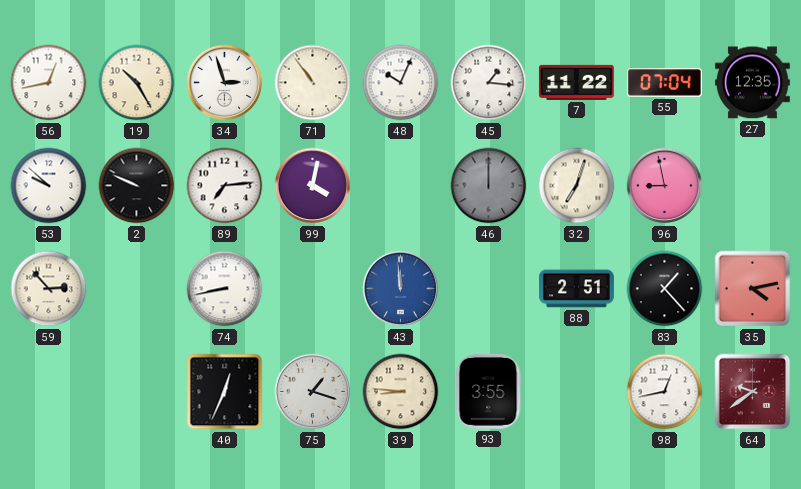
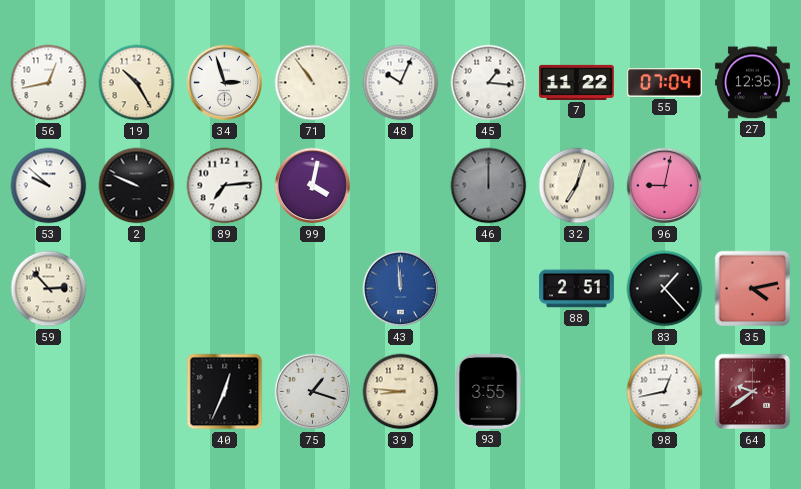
96: 8:58 -> 9:02 (665, 186)
74: 8:43 -> none (225, 289)
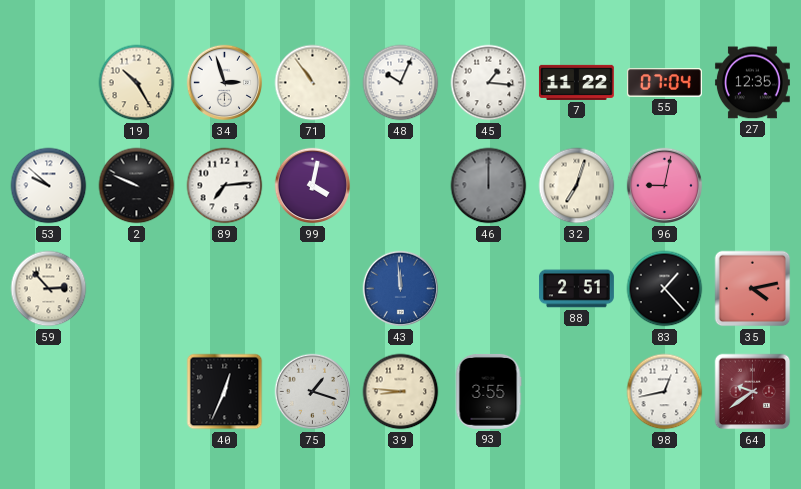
56: 12:43 -> none (49, 83)
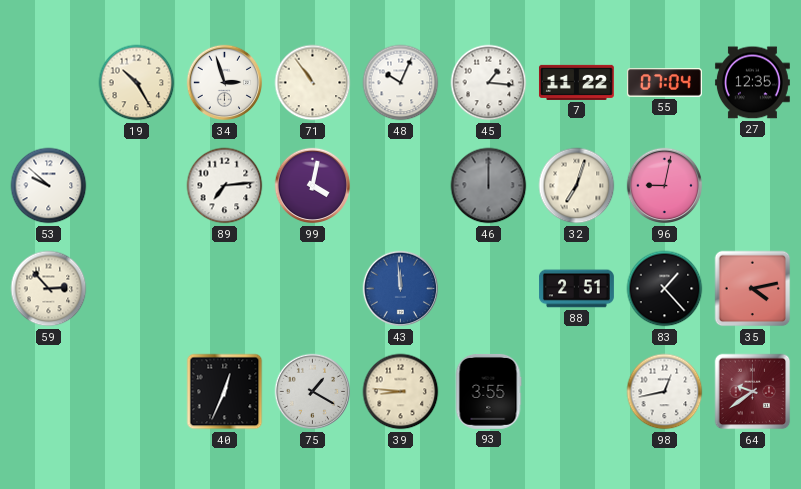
2: 9:49 -> none (137, 186)
75: 1:18 -> 1:20 (313, 392)
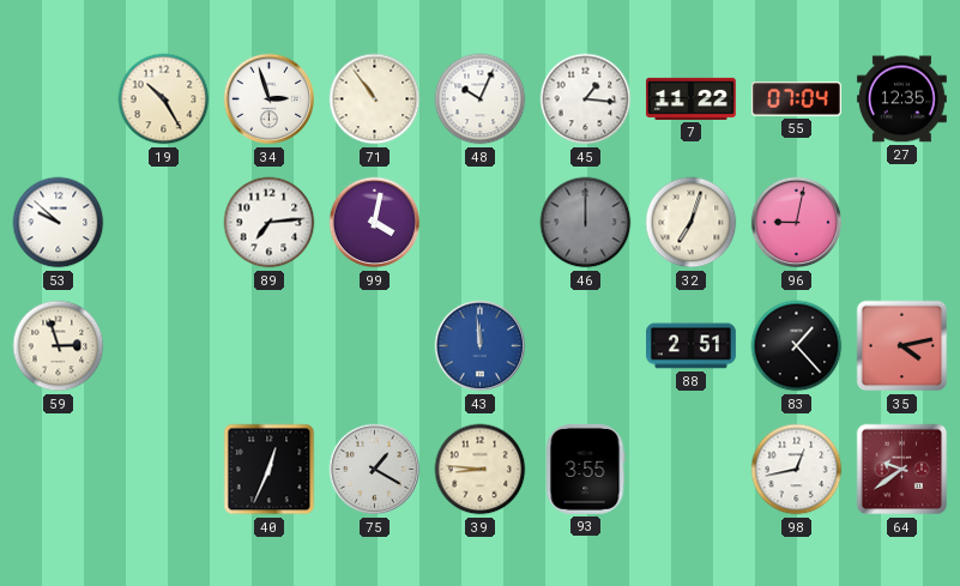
59: 2:53 -> 2:57 (59, 346)
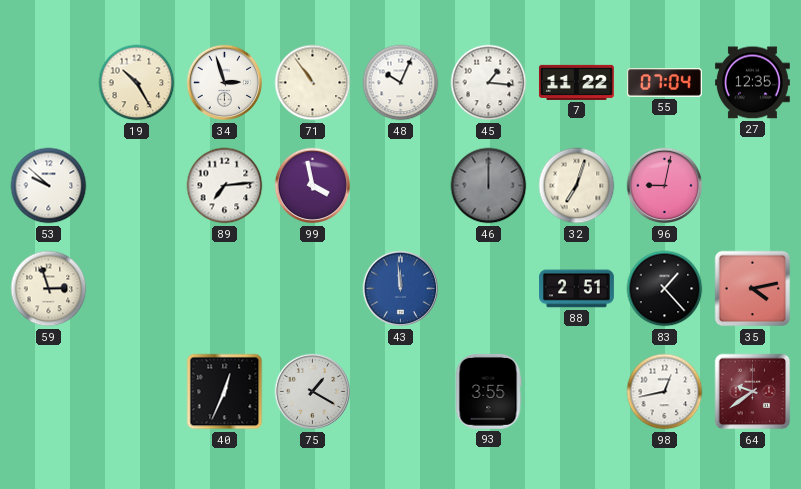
99: 4:02 -> 3:58 (313, 186)
39: 8:46 -> none (481, 470)
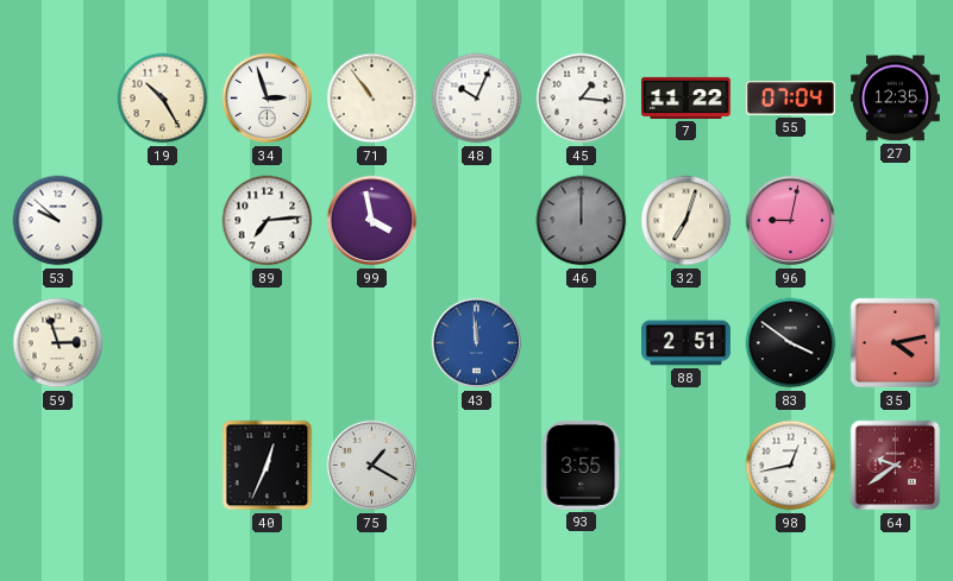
83: 1:23 -> 3:51 (791, 343)
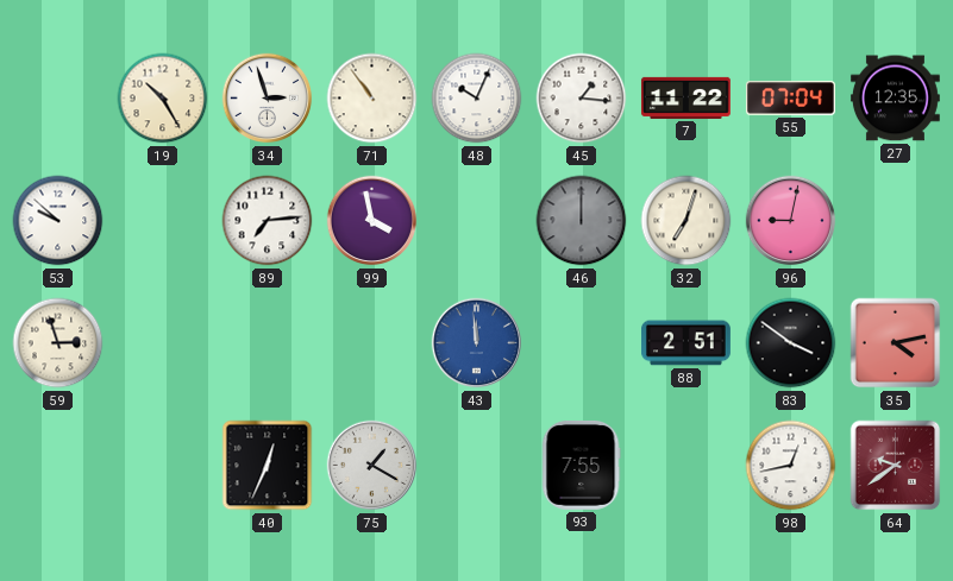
93: 3:55 -> 7:55 (581, 465)
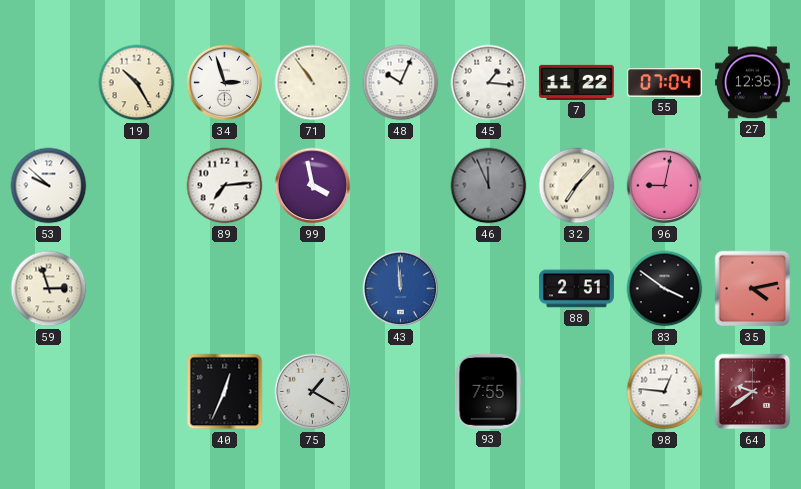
46: 12:00 -> 11:56 (489, 186)
32: 7:03 -> 7:07 (577, 186)
98: 12:43 -> 12:46 (665, 392)
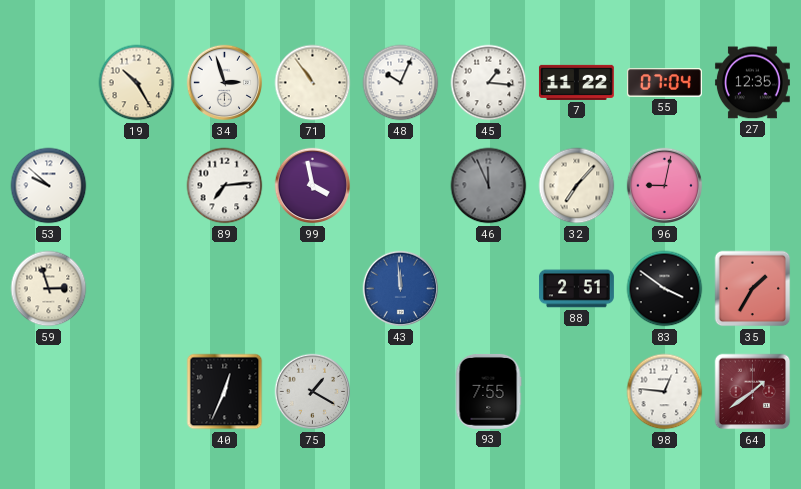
35: 4:13 -> 1:35 (753, 289)
64: 9:39 -> 1:39 (753, 392)
